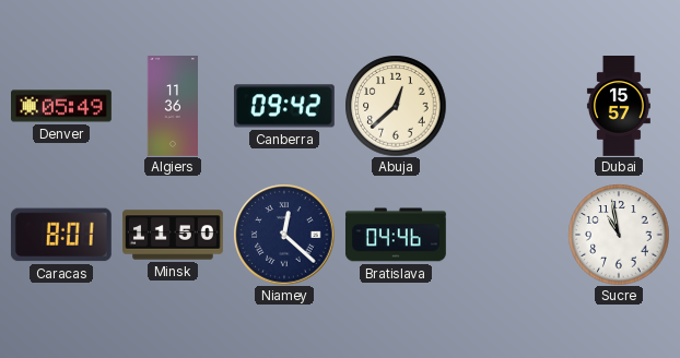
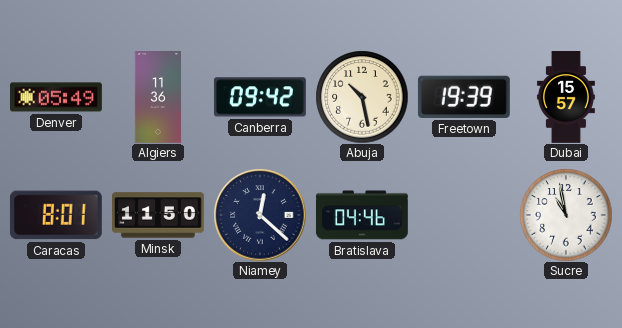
Abuja: 12:38 -> 10:28 (362, 97)
Freetown: none -> 19:39 (464, 97)
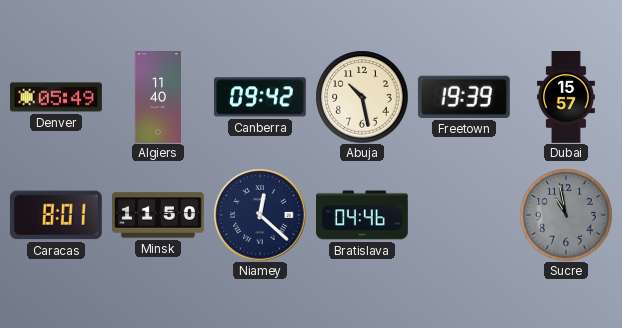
Algiers: 11:36 -> 11:40 (157, 98)
Sucre dial: white -> grey (566, 215)
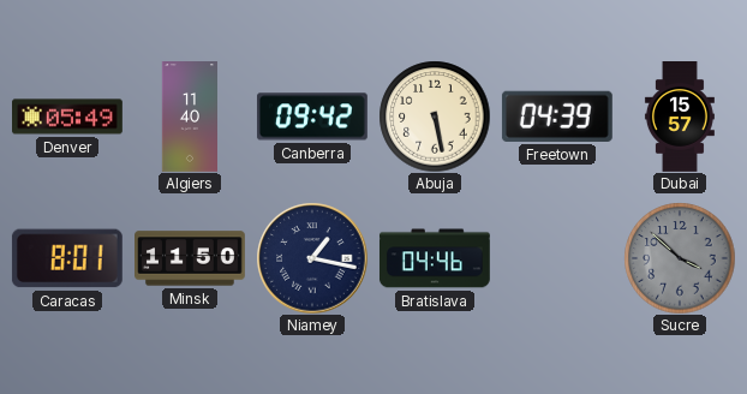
Abuja: 10:28 -> 5:28 (435, 117)
Freetown: 19:39 -> 04:39 (557, 117)
Niamey: 12:22 -> 1:17 (312, 258)
Sucre: 10:58 -> 3:52 (680, 258)
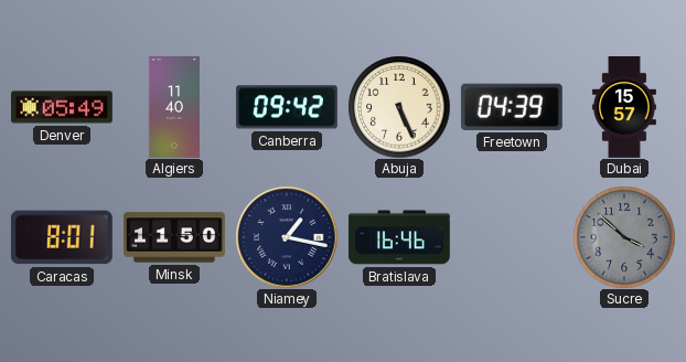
Abuja: 5:28 -> 5:26 (399, 107)
Bratislava: 04:46 -> 16:46 (399, 237)
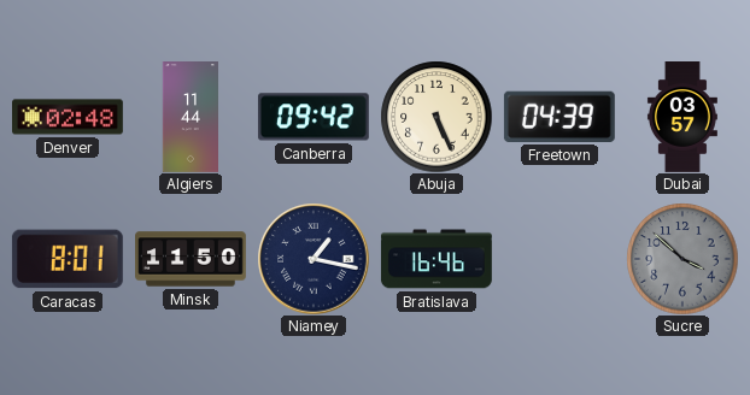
Denver: 05:49 -> 02:48 (69, 117)
Algiers: 11:40 -> 11:44 (189, 118)
Dubai: 15:57 -> 03:57 (682, 118)
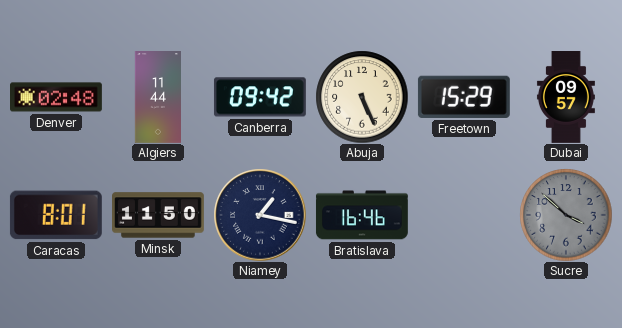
Freetown: 04:39 -> 15:29 (464, 97)
Dubai: 03:57 -> 09:57 (566, 98)
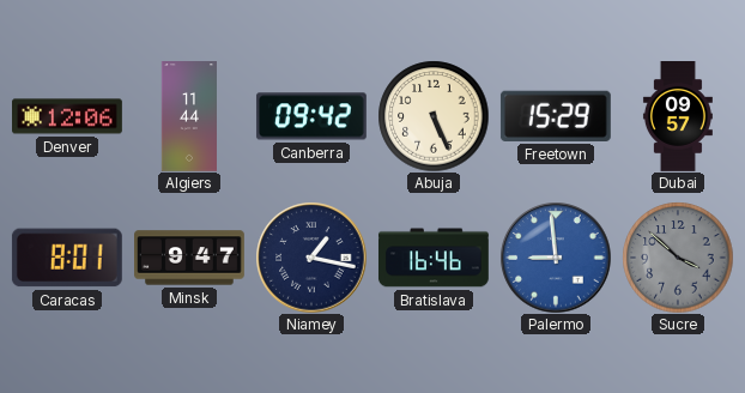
Denver: 02:48 -> 12:06 (68, 116)
Minsk: 11:50 -> 9:47 (190, 258)
Palermo: none -> 8:59 (556, 258)
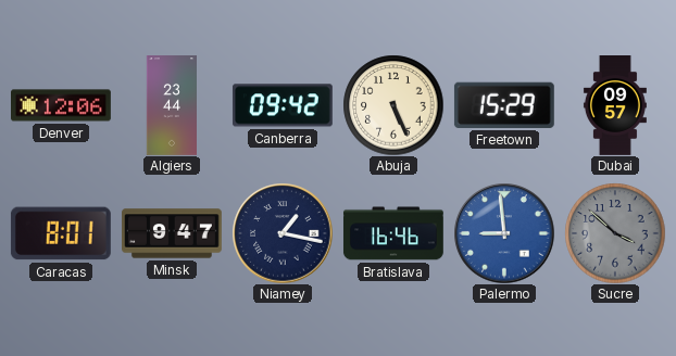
Algiers: 11:44 -> 23:44 (171, 106)
